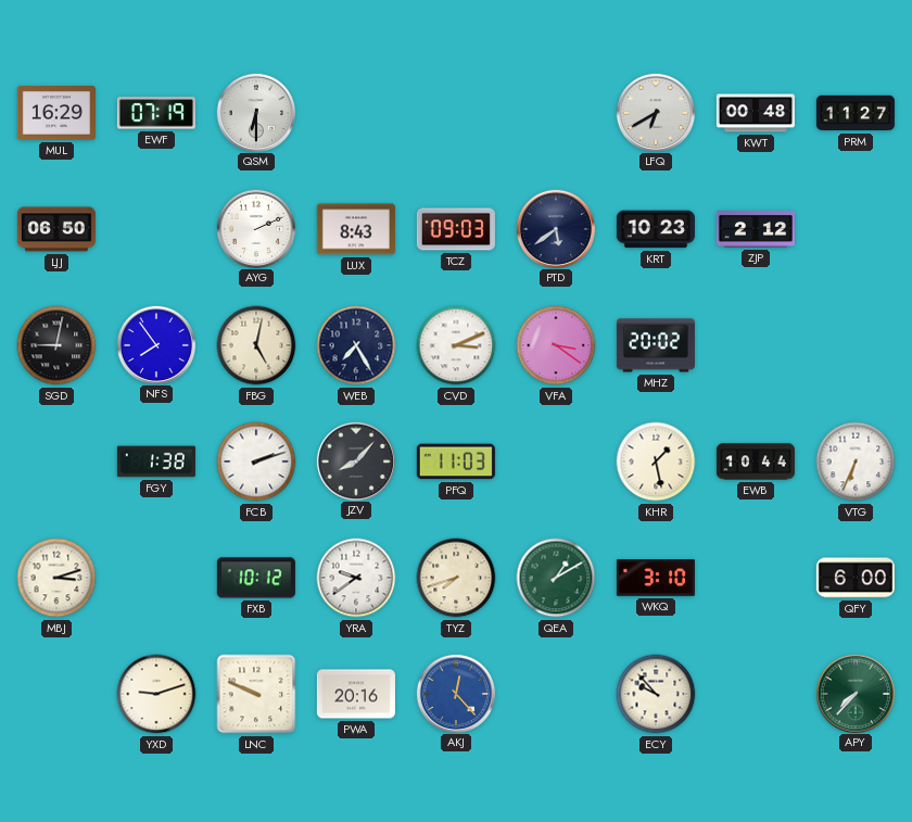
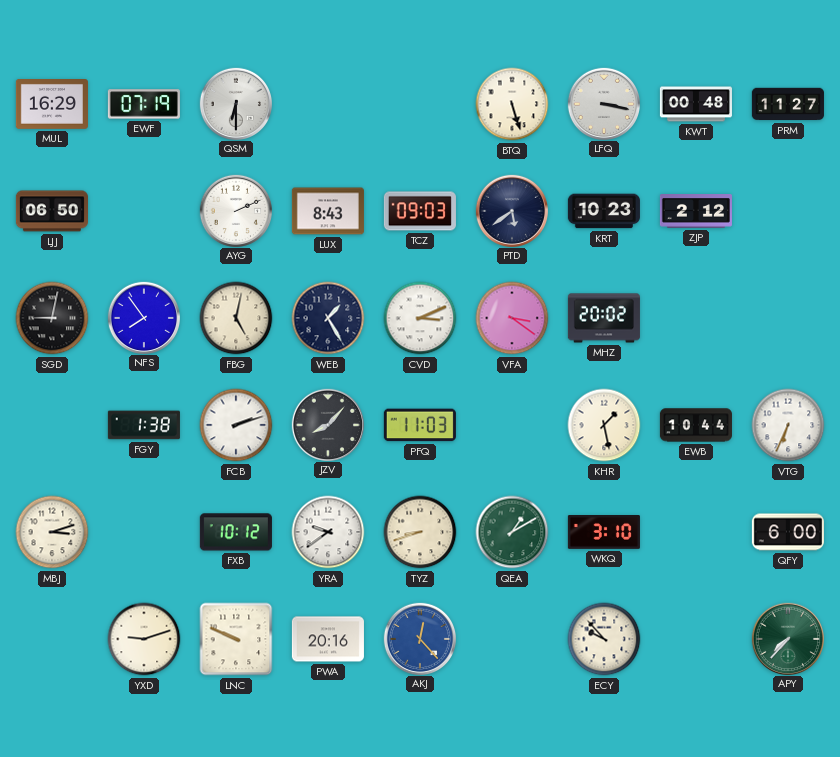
BTQ: none -> 5:27 (512, 104)
LFQ: 6:40 -> 3:17 (603, 103)
WEB: 7:25 -> 1:25 (328, 318)
TYZ: 7:42 -> 8:42 (420, 532)
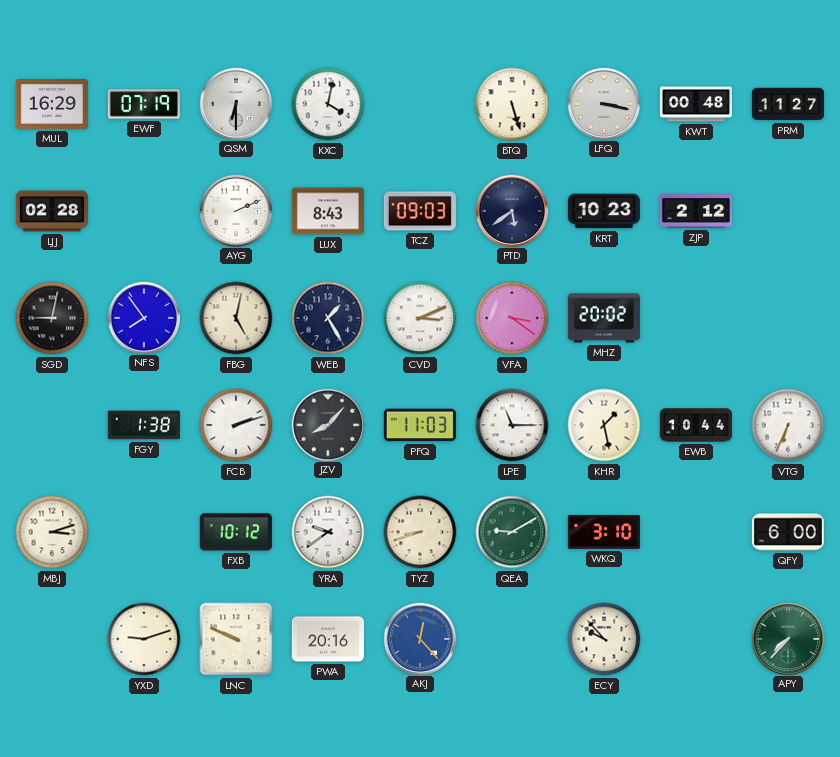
KXC: none -> 4:02 (328, 104)
LJJ: 06:50 -> 02:28 (52, 211)
LPE: none -> 11:15 (512, 425)
QEA: 1:10 -> 9:10 (512, 532)
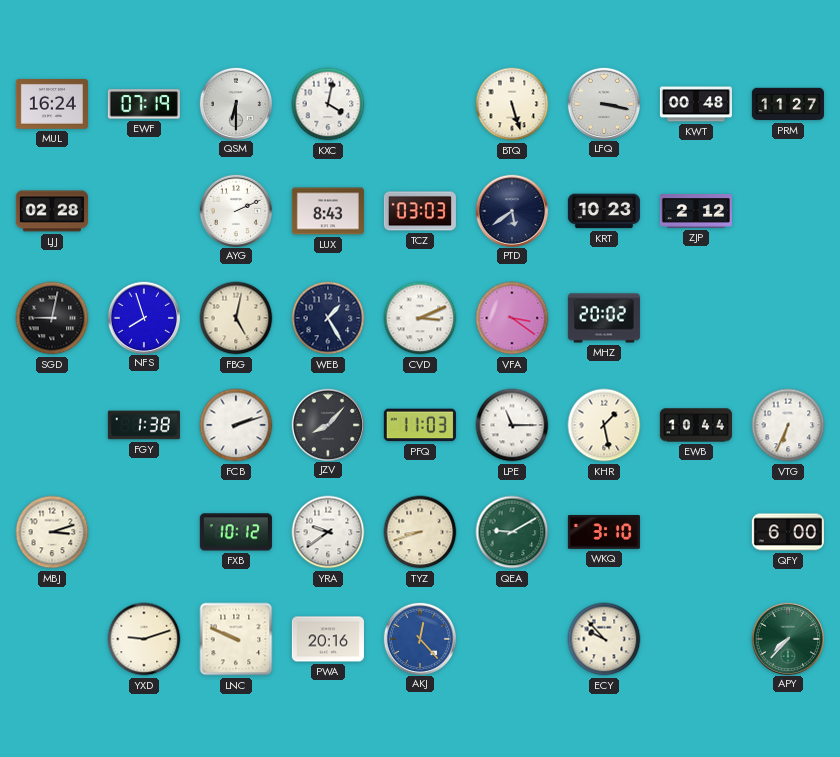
MUL: 16:29 -> 16:24 (52, 105)
TCZ: 09:03 -> 03:03 (420, 211)
NFS: 7:54 -> 7:57 (143, 317)
